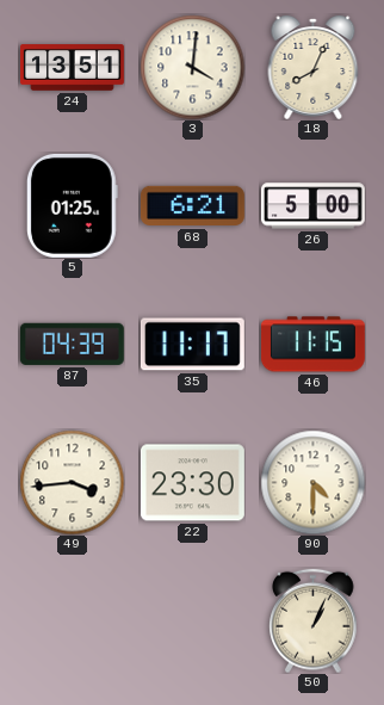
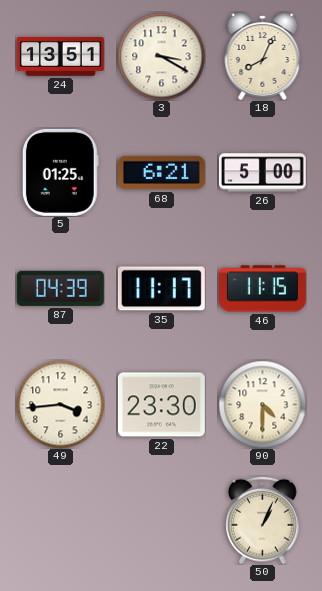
3: 4:01 -> 3:20 (161, 56)
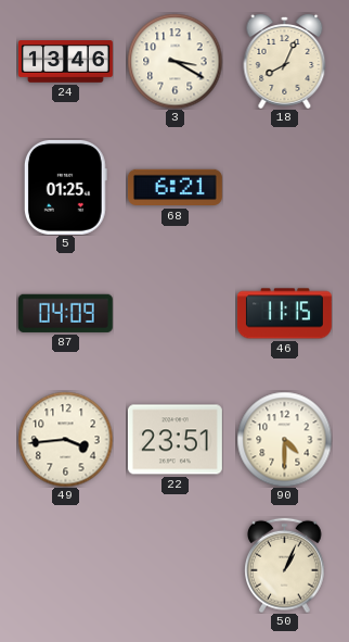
24: 13:51 -> 13:46 (66, 62)
26: 5:00 -> none (262, 173)
87: 04:39 -> 04:09 (65, 313)
35: 11:17 -> none (161, 289)
22: 23:30 -> 23:51 (174, 440)
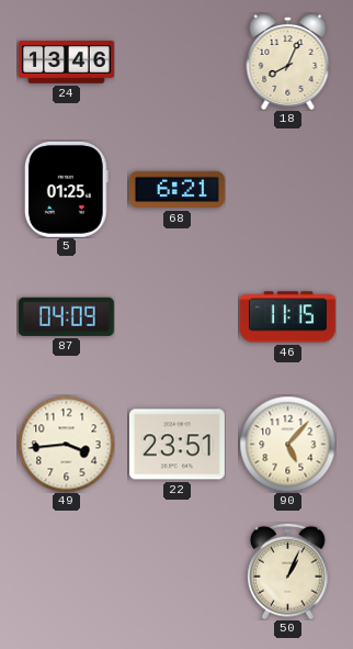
3: 3:20 -> none (174, 61)
90: 4:30 -> 5:07 (287, 444)
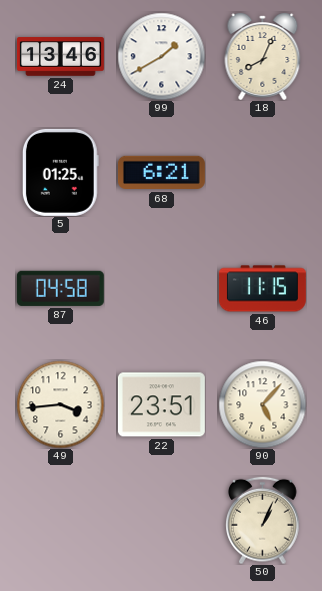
99: none -> 1:40 (161, 56)
87: 04:09 -> 04:58 (60, 288)
